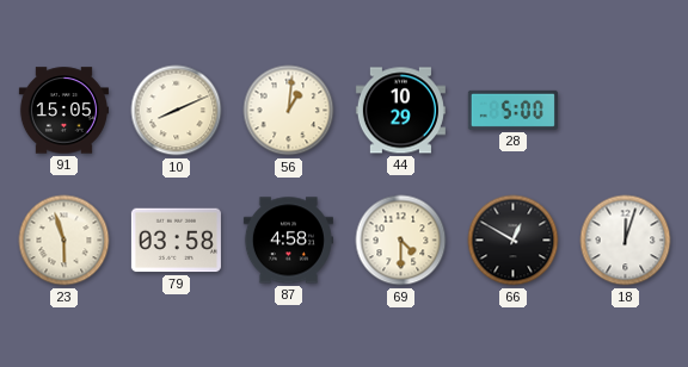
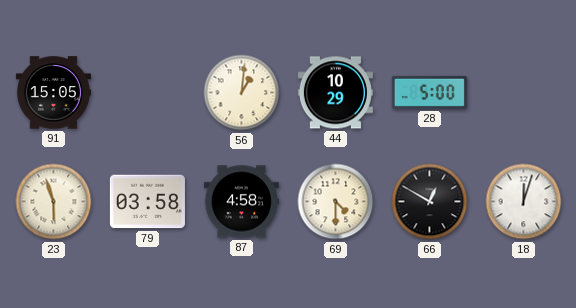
10: 8:11 -> none (177, 111)
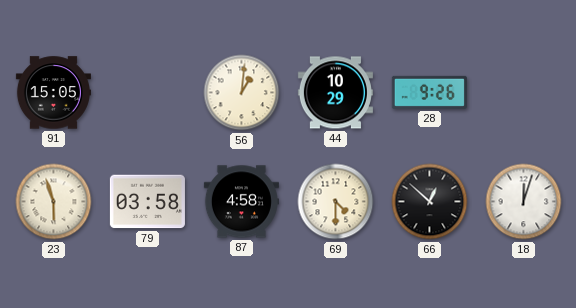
28: 5:00 -> 9:26 (429, 92)
66: 12:50 -> 12:52 (430, 202)
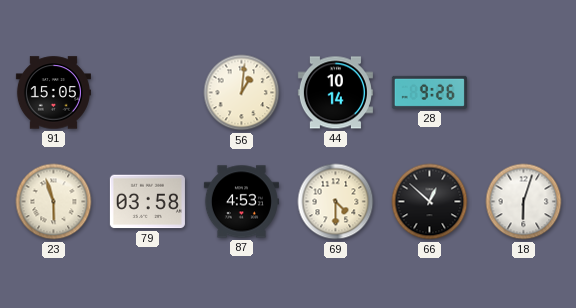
44: 10:29 -> 10:14 (335, 93)
87: 4:58 -> 4:53 (241, 202)
18: 12:03 -> 6:03 (524, 202)
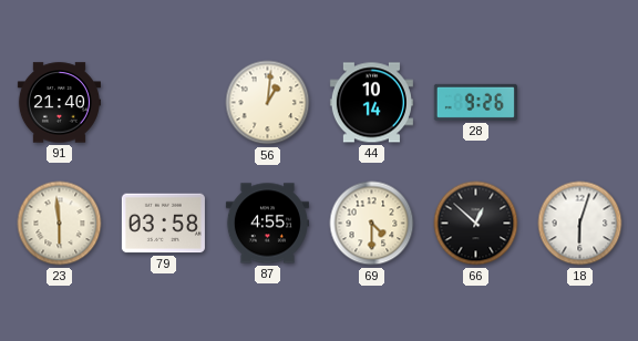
91: 15:05 -> 21:40 (59, 103)
23: 5:57 -> 5:59 (60, 224)
87: 4:53 -> 4:55 (267, 224)
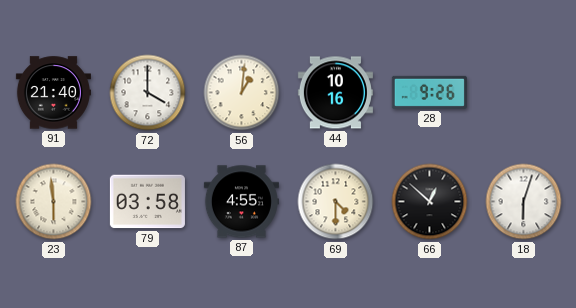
72: none -> 4:00 (148, 93)
44: 10:14 -> 10:16 (335, 93)
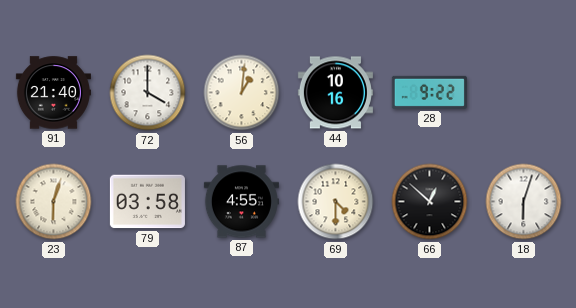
28: 9:26 -> 9:22 (429, 92)
23: 5:59 -> 6:03 (54, 202)
